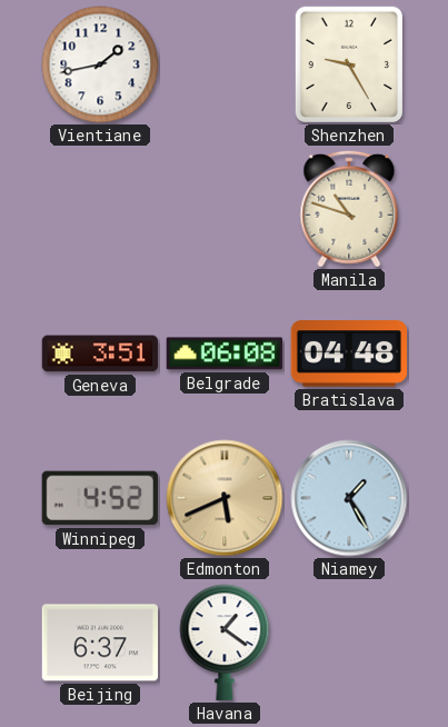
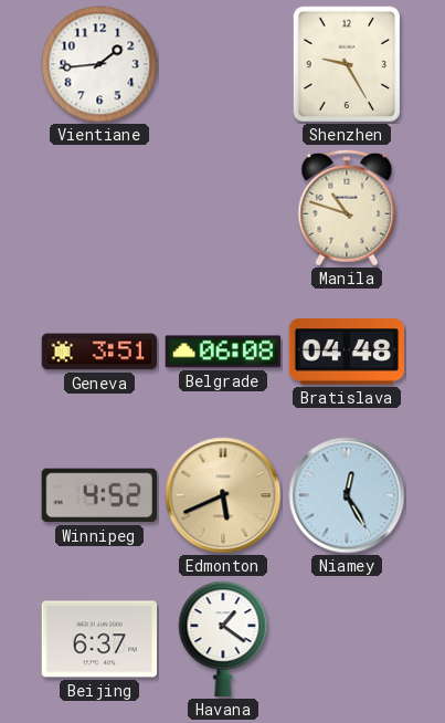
Vientiane: 1:43 -> 1:44 (99, 64)
Niamey: 1:25 -> 12:25 (347, 495)
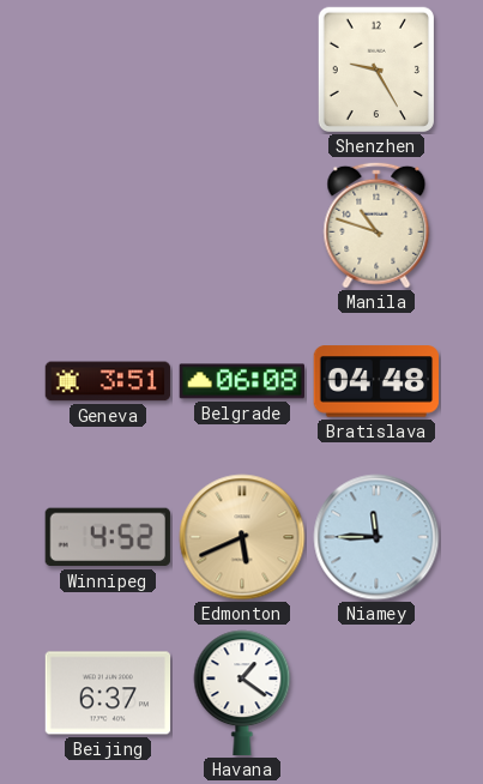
Vientiane: 1:44 -> none (99, 64)
Niamey: 12:25 -> 11:45 (376, 537)
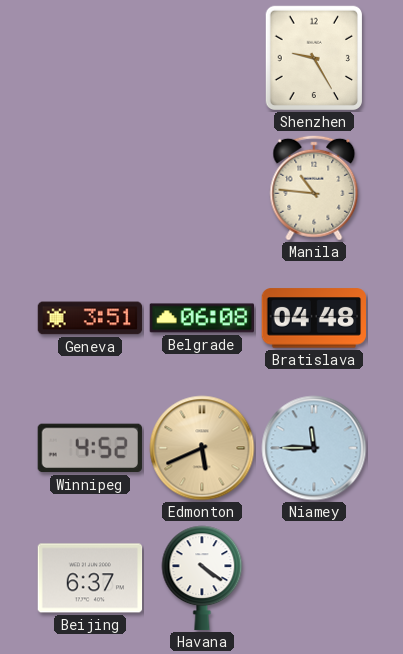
Manila: 10:48 -> 10:46 (314, 188)
Havana: 1:21 -> 4:21 (202, 578)
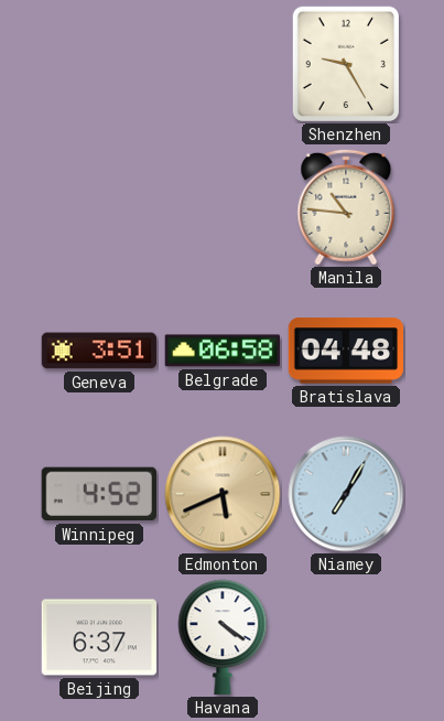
Belgrade: 06:08 -> 06:58 (221, 351)
Niamey: 11:45 -> 7:05 (346, 494)
